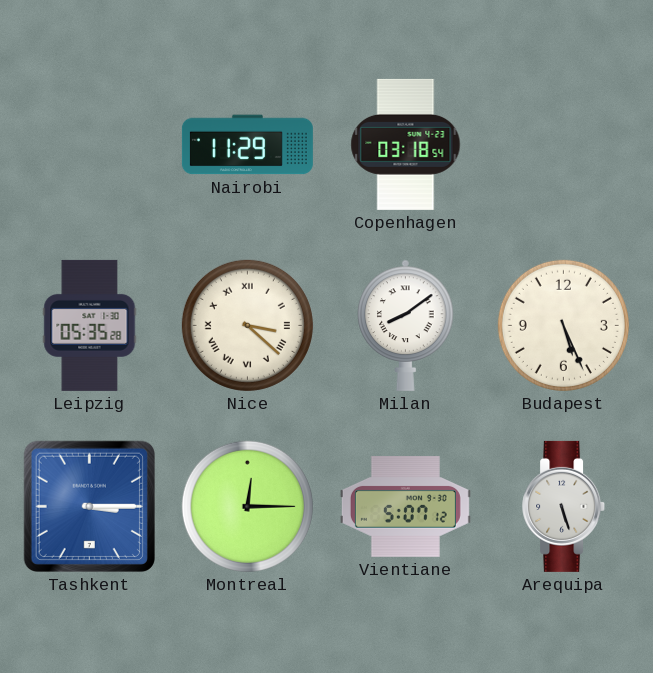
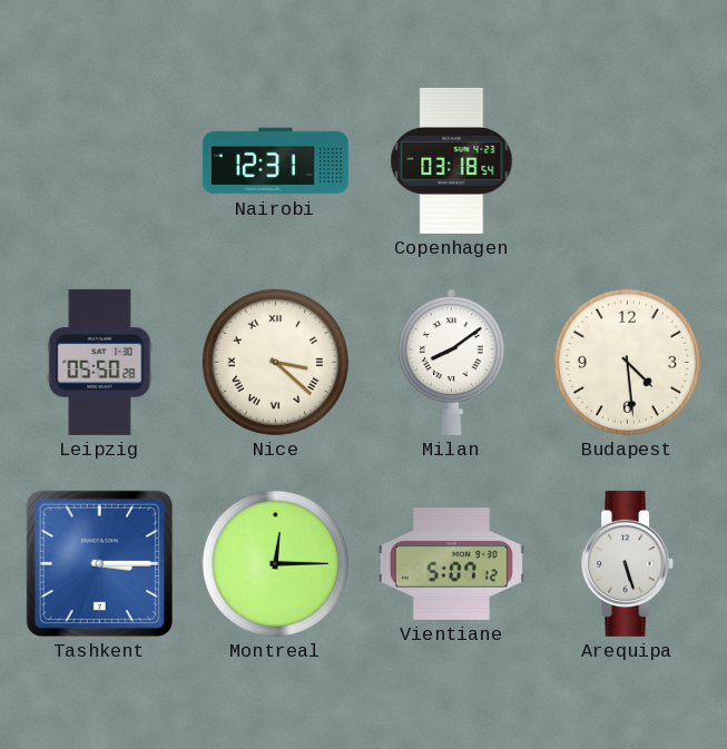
Nairobi: 11:29 -> 12:31 (275, 161)
Leipzig: 05:35 -> 05:50 (100, 362)
Budapest: 5:26 -> 4:29 (627, 362)
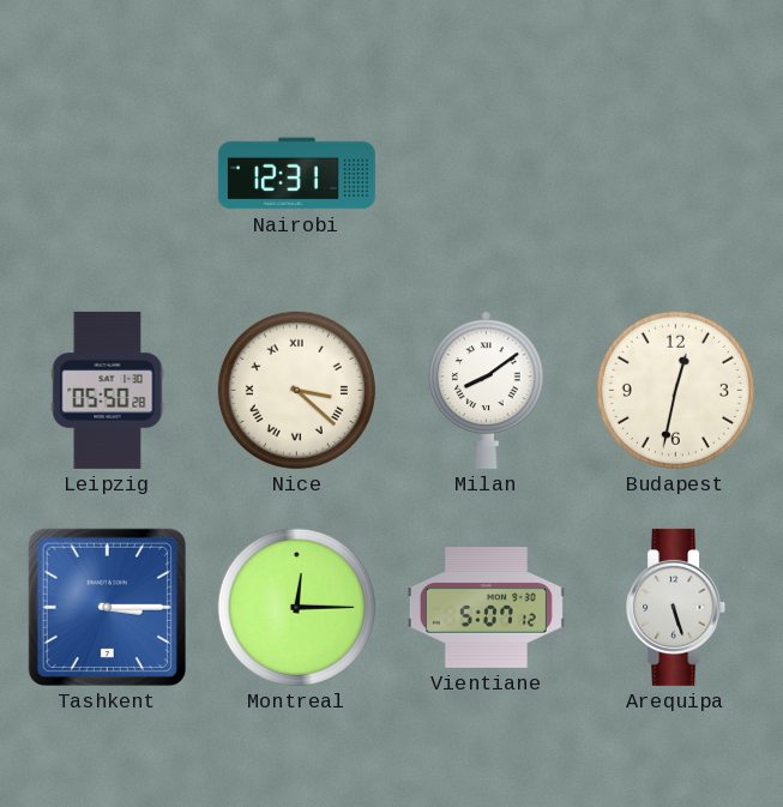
Copenhagen: 03:18 -> none (452, 160)
Budapest: 4:29 -> 12:32 (675, 390)
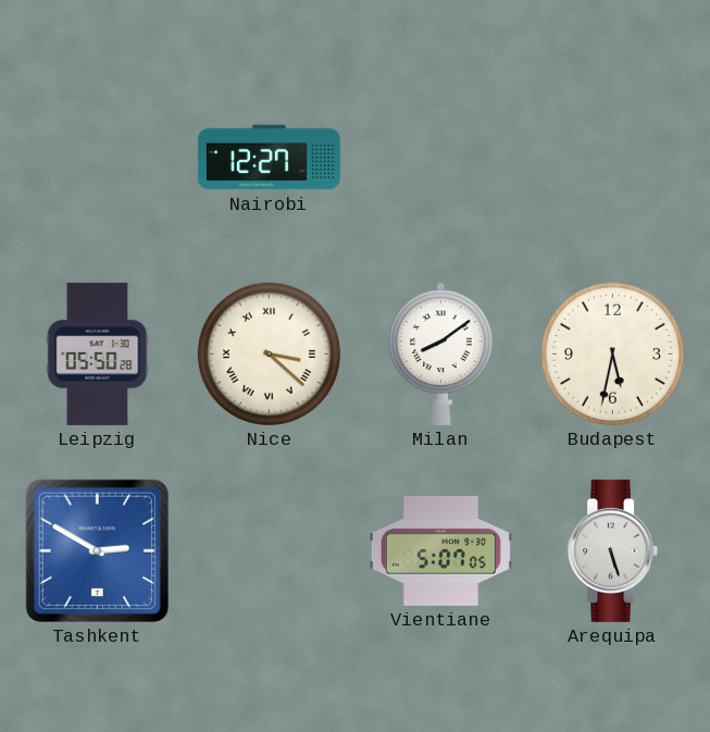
Nairobi: 12:31 -> 12:27 (269, 158)
Budapest: 12:32 -> 5:32 (612, 353)
Tashkent: 3:15 -> 2:50 (97, 550)
Montreal: 12:15 -> none (296, 607)
Vientiane: 5:07:12 -> 5:07:05 (440, 551)
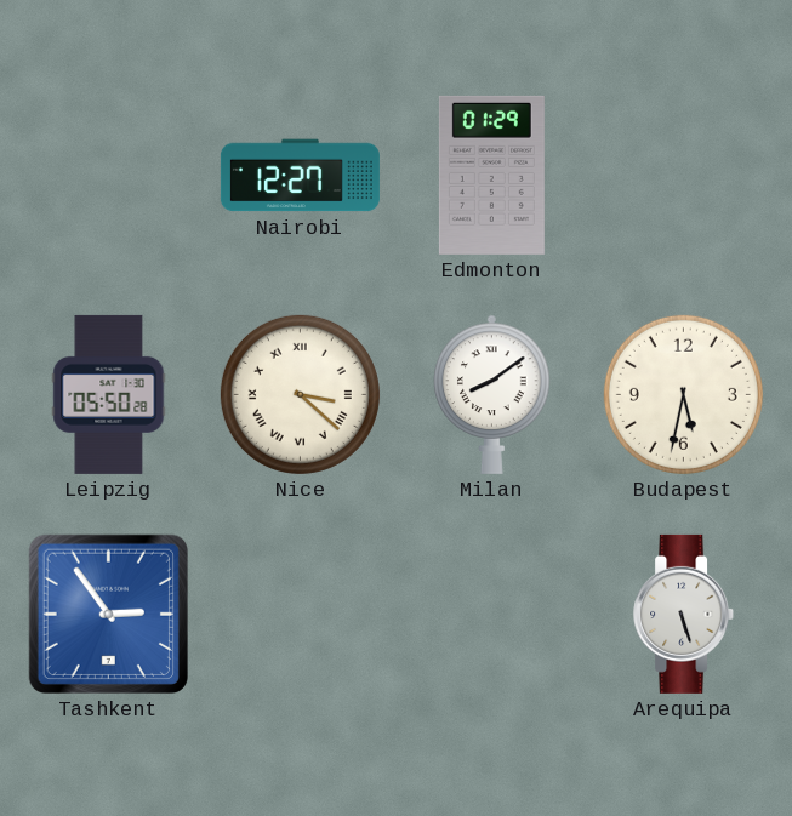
Edmonton: none -> 01:29 (491, 175)
Tashkent: 2:50 -> 2:54 (108, 614)
Vientiane: 5:07 -> none (440, 551)
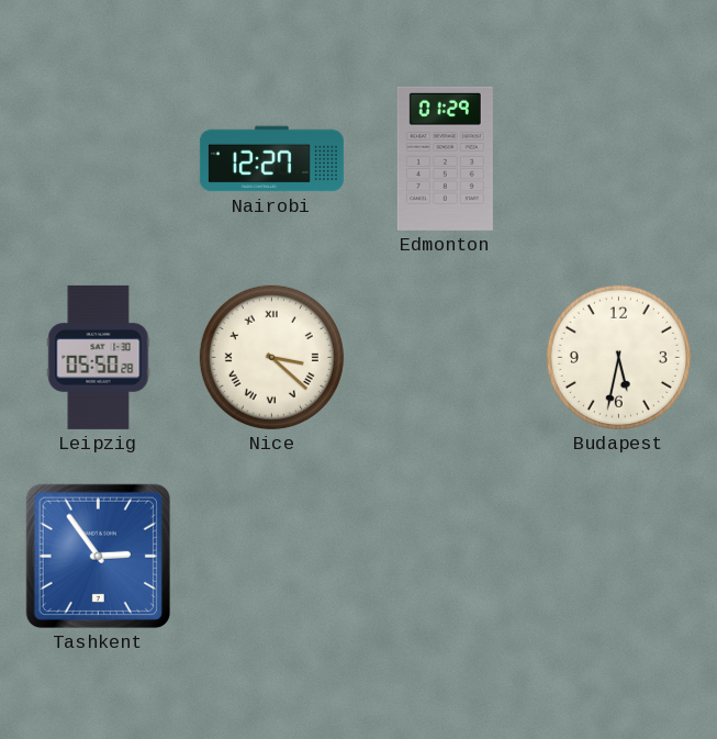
Milan: 8:09 -> none (492, 394)
Arequipa: 5:27 -> none (684, 614)
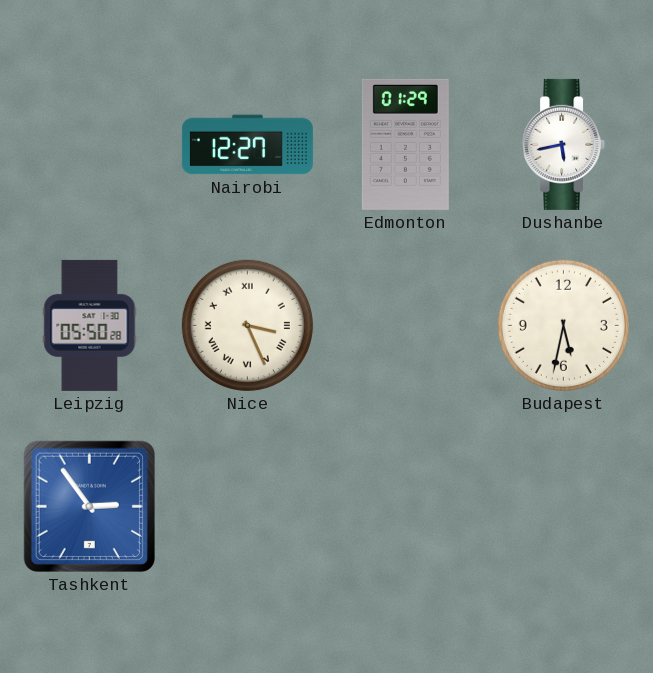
Dushanbe: none -> 5:43 (564, 144)
Nice: 3:22 -> 3:26 (247, 325)
